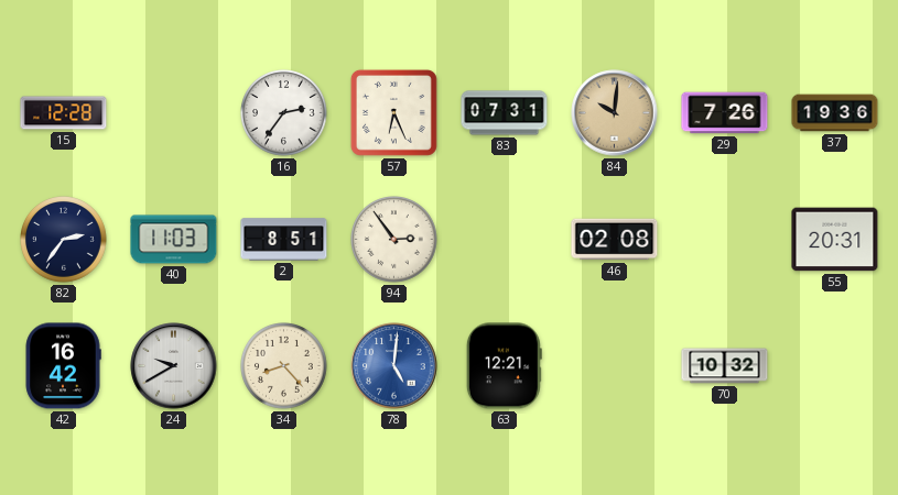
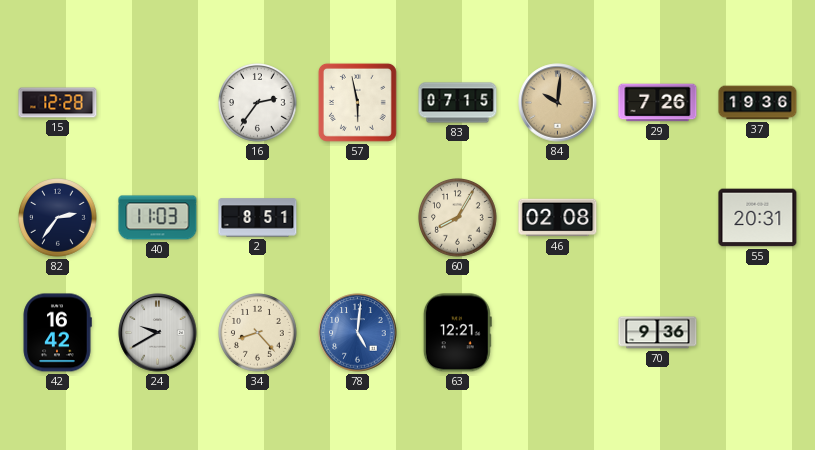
57: 6:26 -> 5:58 (357, 102)
83: 07:31 -> 07:15 (458, 103)
94: 2:54 -> none (394, 240)
60: none -> 8:05 (458, 218)
70: 10:32 -> 9:36 (658, 333)
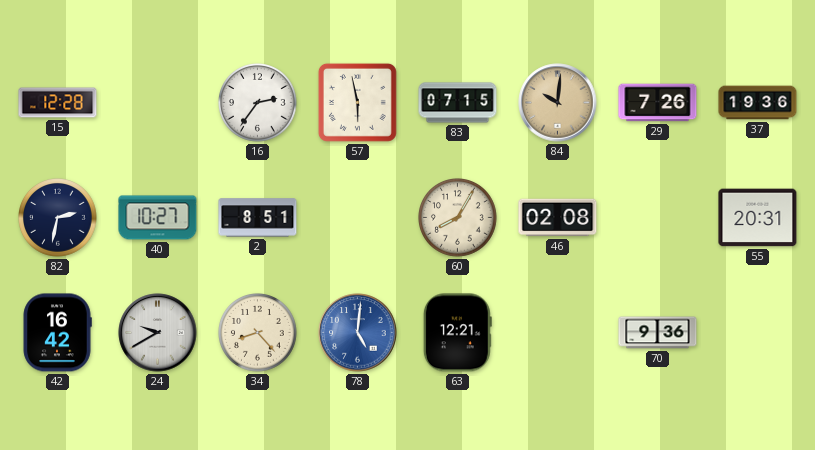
82: 2:36 -> 2:32 (58, 218)
40: 11:03 -> 10:27 (158, 218)
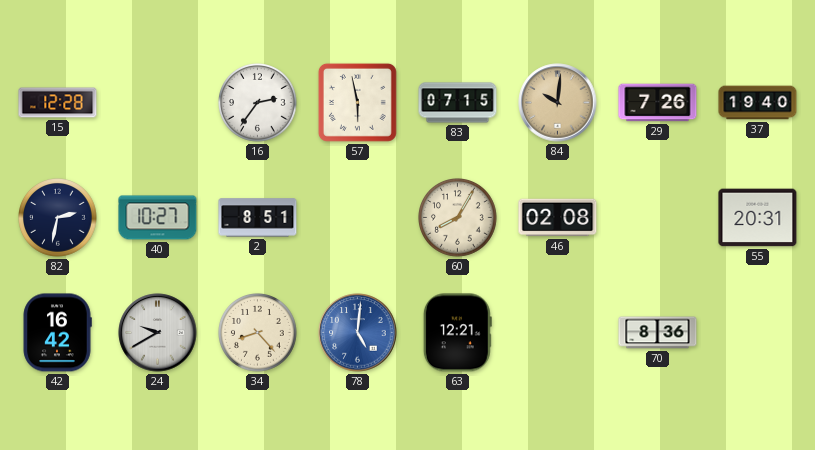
37: 19:36 -> 19:40 (758, 103)
70: 9:36 -> 8:36 (658, 333)
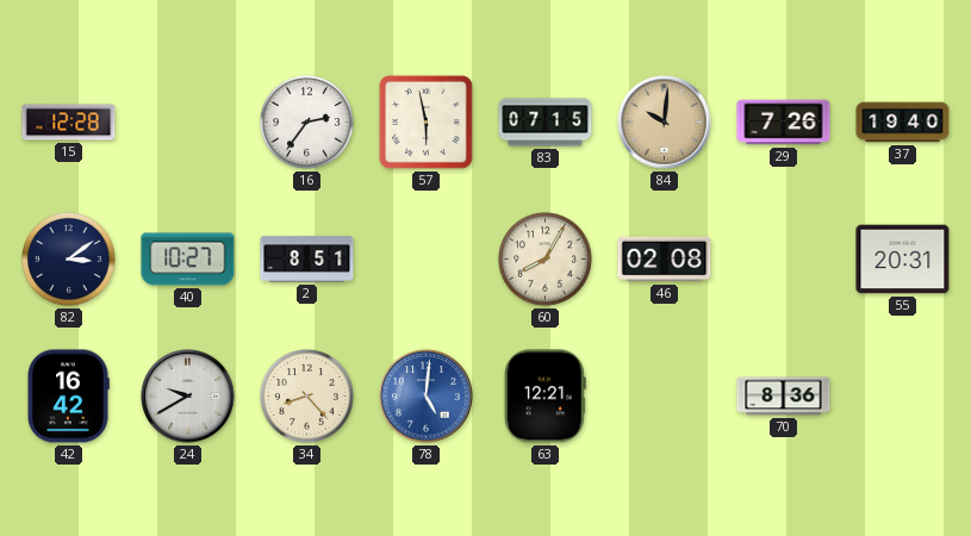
82: 2:32 -> 3:09 (69, 260)
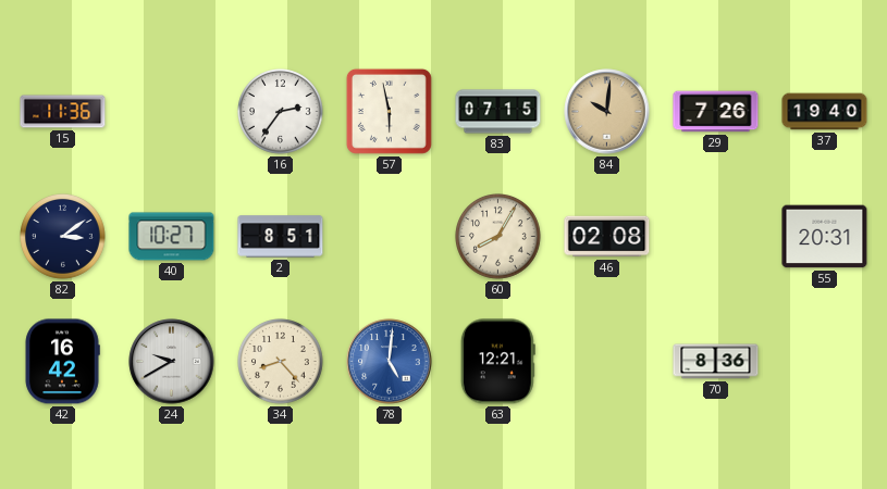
15: 12:28 -> 11:36 (63, 112)
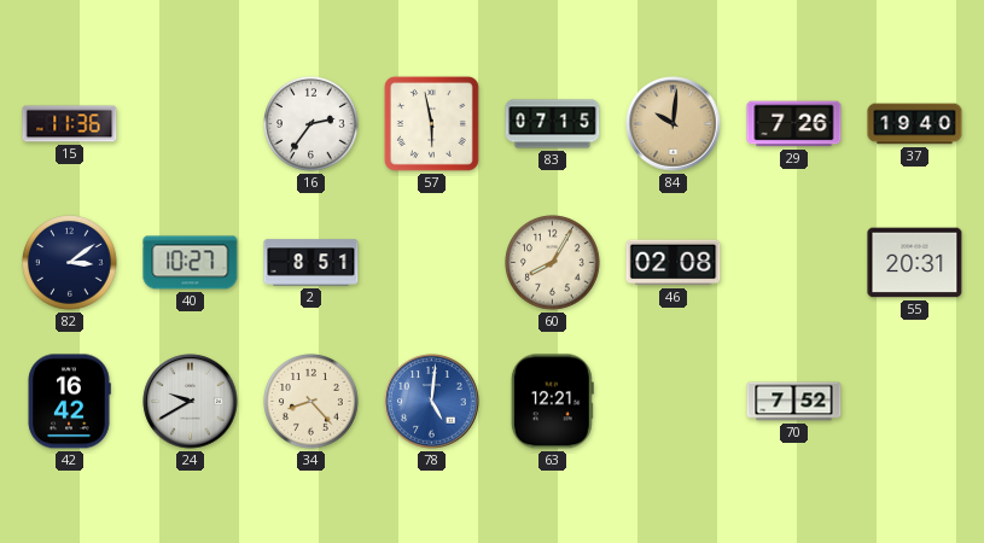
70: 8:36 -> 7:52 (794, 402)
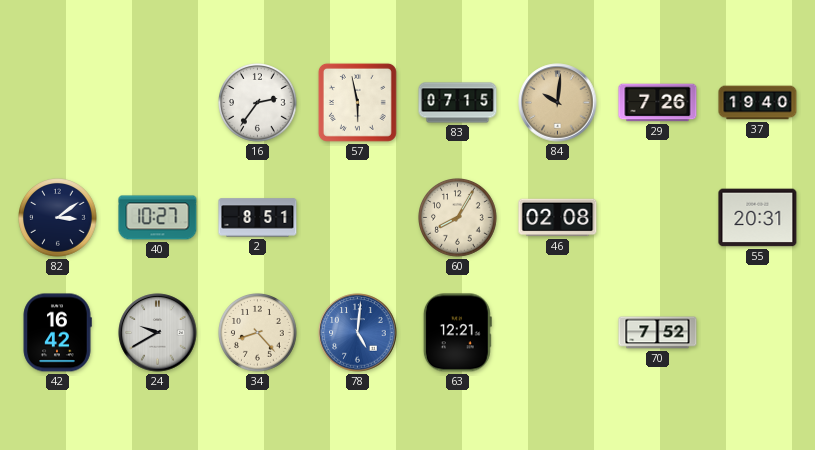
15: 11:36 -> none (70, 124)
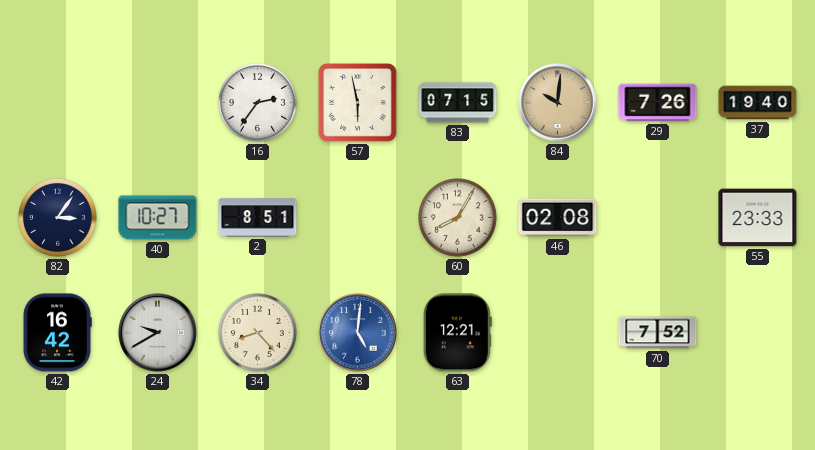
82: 3:09 -> 3:06 (58, 218)
55: 20:31 -> 23:33 (758, 218)
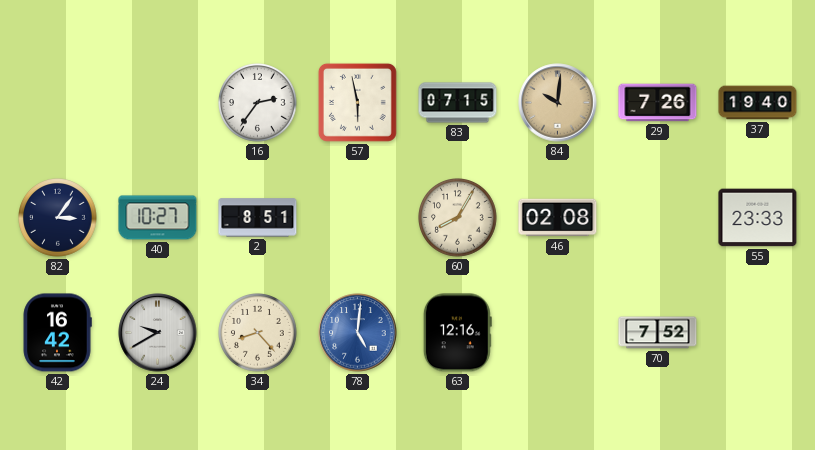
63: 12:21 -> 12:16 (457, 333)
